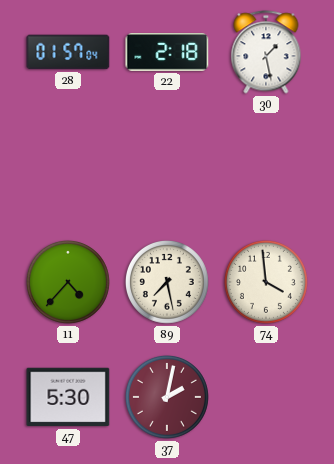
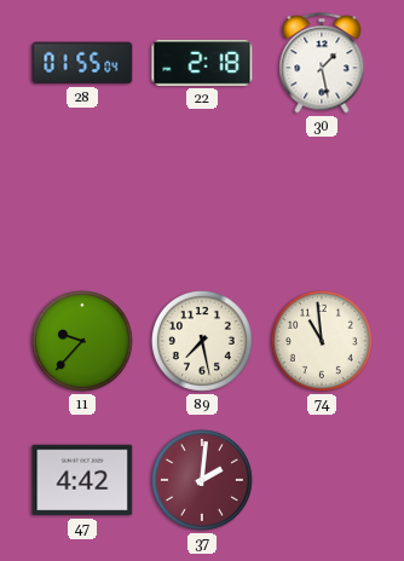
28: 01:57 -> 01:55 (82, 63)
11: 4:37 -> 9:37 (82, 341)
74: 3:59 -> 10:59 (322, 341)
47: 5:30 -> 4:42 (82, 480)
37: 2:02 -> 2:01 (202, 480)
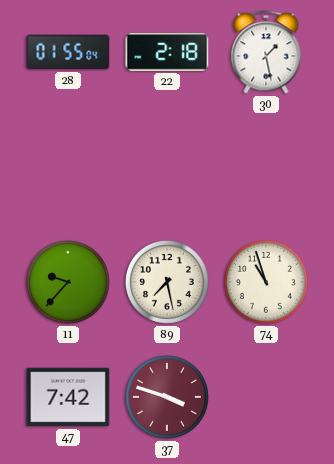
74: 10:59 -> 10:57 (266, 282)
47: 4:42 -> 7:42 (68, 397)
37: 2:01 -> 3:48 (167, 397)
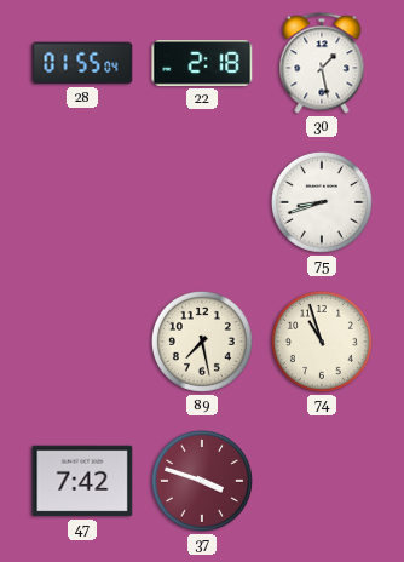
75: none -> 8:42 (322, 202)
11: 9:37 -> none (68, 282)
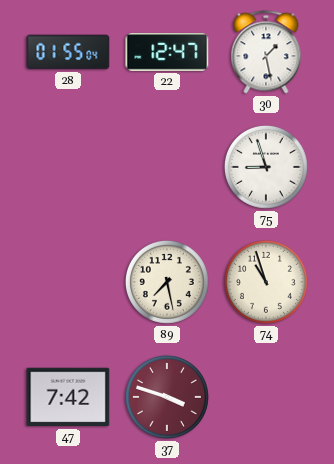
22: 2:18 -> 12:47 (167, 52)
75: 8:42 -> 8:57 (266, 167)
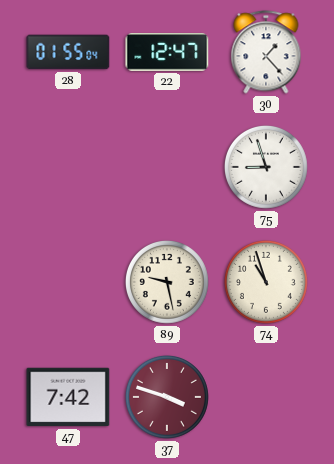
30: 1:28 -> 1:23 (266, 52)
89: 7:28 -> 9:28 (167, 282)
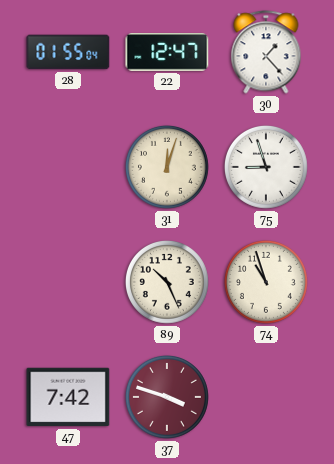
31: none -> 12:03 (167, 167)
89: 9:28 -> 10:26 (167, 282)
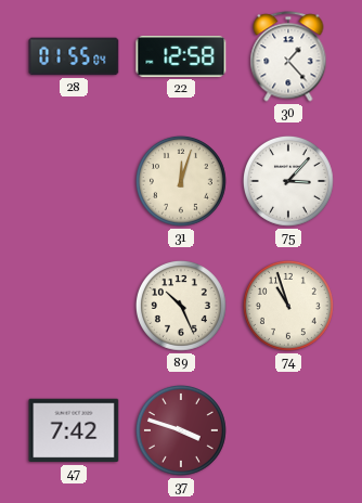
22: 12:47 -> 12:58 (181, 56)
75: 8:57 -> 3:07 (288, 181)
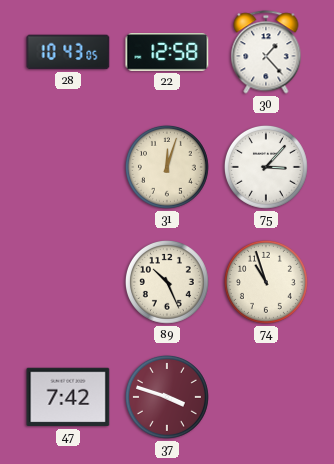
28: 01:55 -> 10:43 (68, 52)
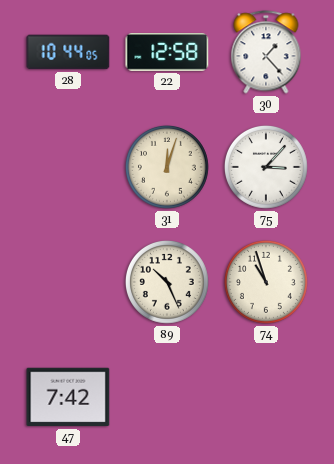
28: 10:43 -> 10:44 (68, 52)
37: 3:48 -> none (167, 397)
